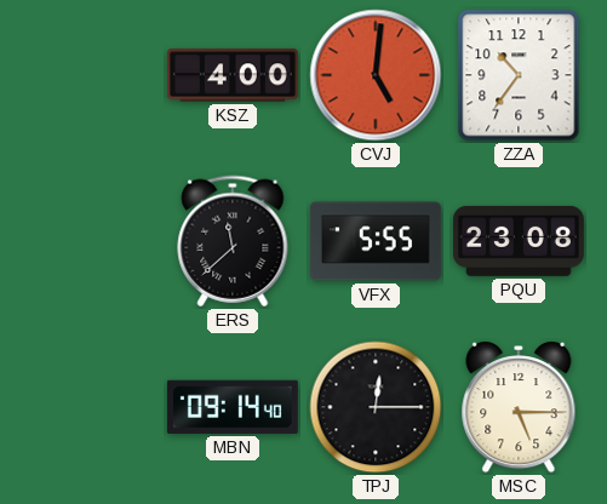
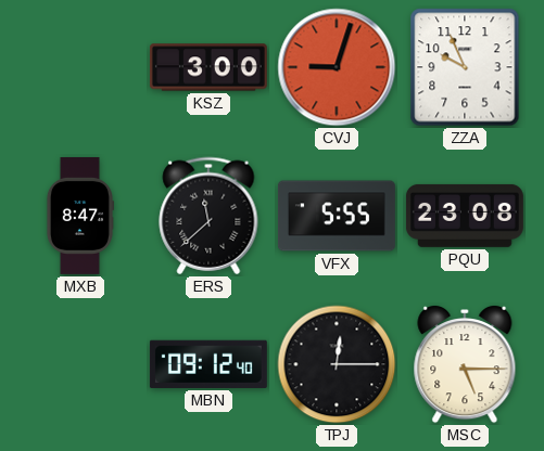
KSZ: 4:00 -> 3:00 (208, 67)
CVJ: 5:01 -> 9:03 (337, 67)
ZZA: 10:36 -> 9:56 (465, 67)
MXB: none -> 8:47 (79, 216)
MBN: 09:14 -> 09:12 (208, 364)
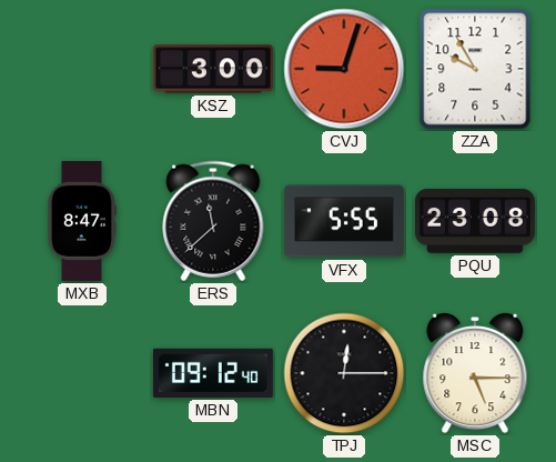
ZZA: 9:56 -> 9:55 (475, 69)
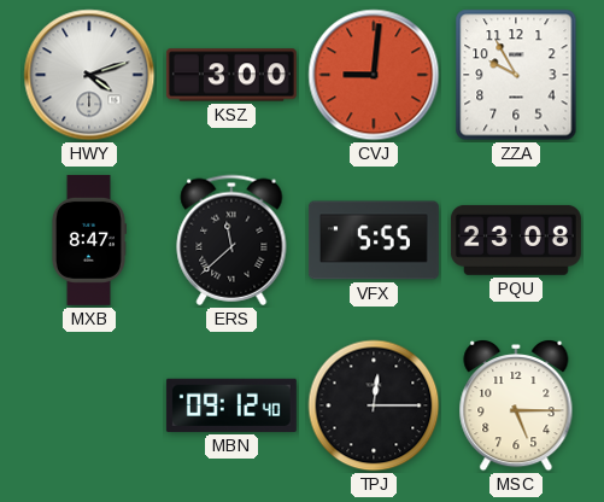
HWY: none -> 4:12 (89, 75)
CVJ: 9:03 -> 9:01 (374, 75)
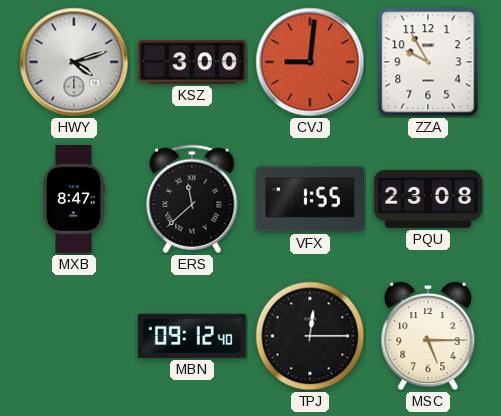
VFX: 5:55 -> 1:55 (310, 199)
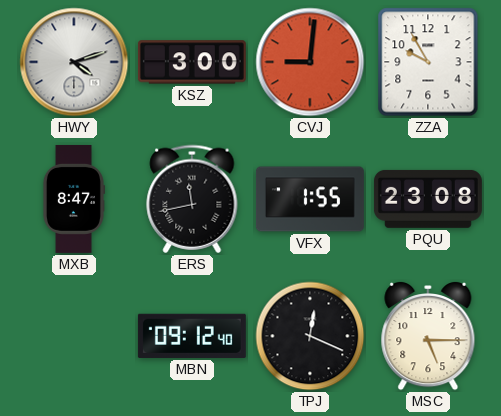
ERS: 11:38 -> 11:43 (192, 199)
TPJ: 12:15 -> 12:19 (310, 336)
